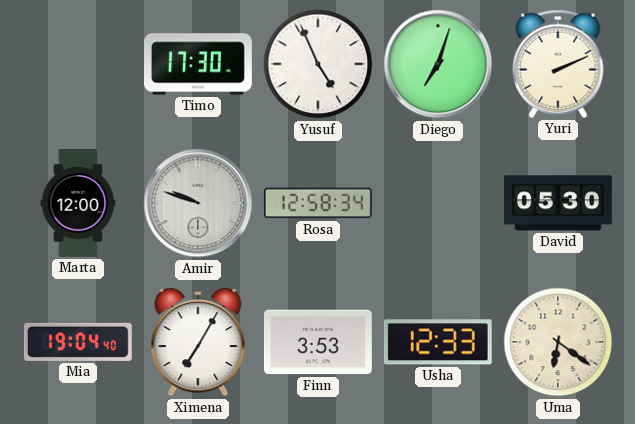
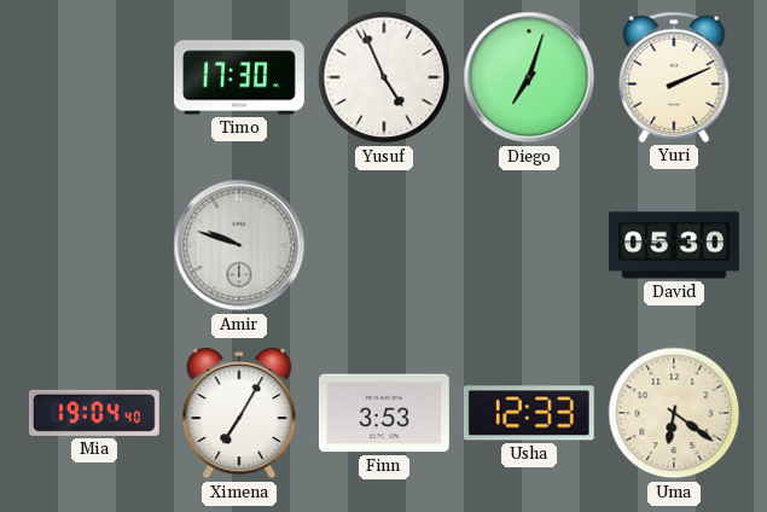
Marta: 12:00 -> none (78, 204)
Rosa: 12:58 -> none (318, 203)
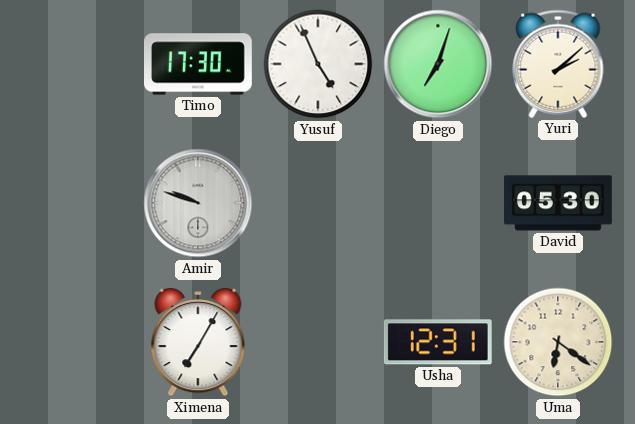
Yuri: 2:11 -> 2:08 (558, 64)
Mia: 19:04 -> none (94, 413)
Finn: 3:53 -> none (384, 413)
Usha: 12:33 -> 12:31 (438, 342)
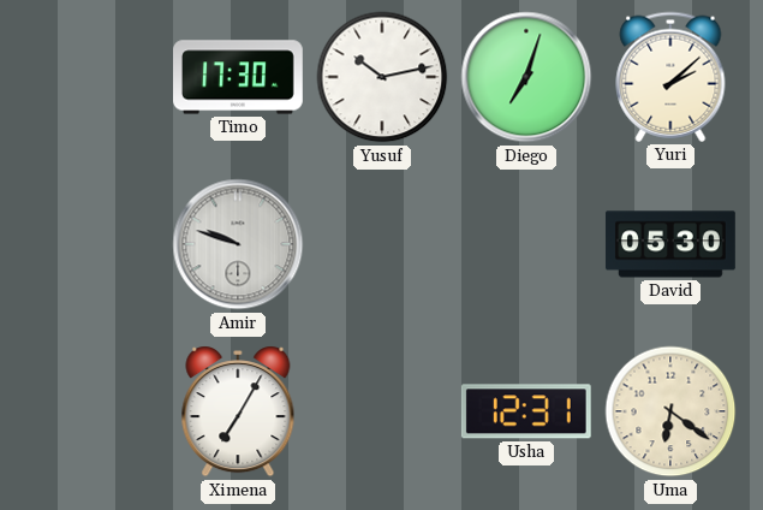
Yusuf: 4:56 -> 10:13 (382, 77)
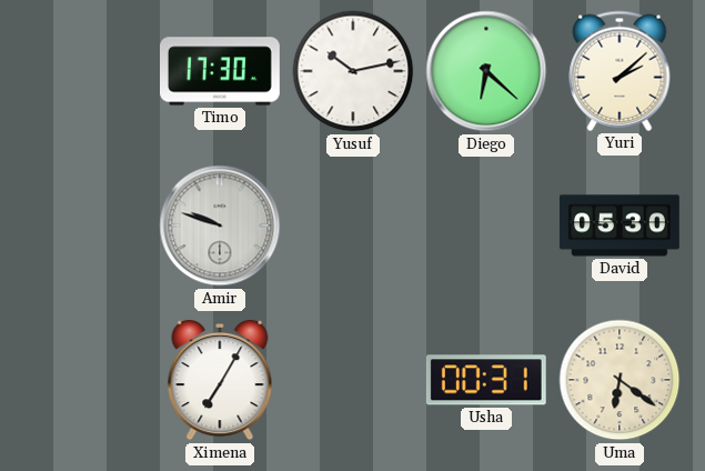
Diego: 7:03 -> 6:22 (486, 71)
Usha: 12:31 -> 00:31 (486, 380)
